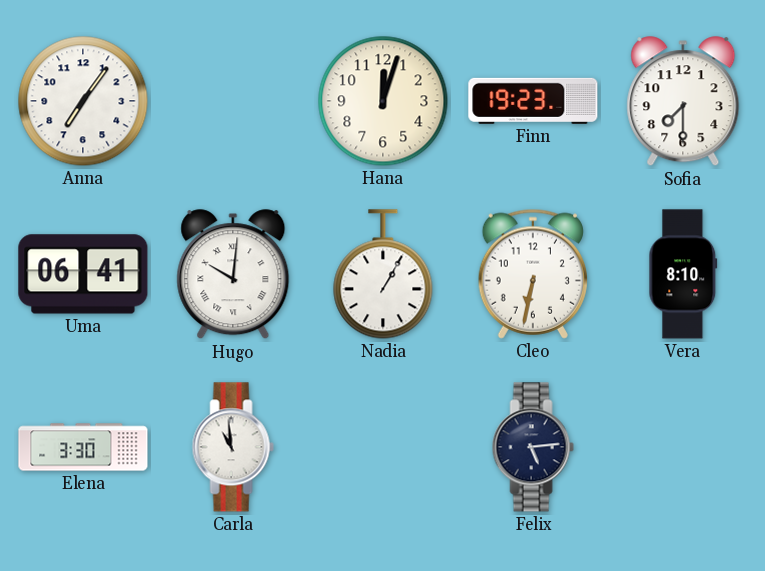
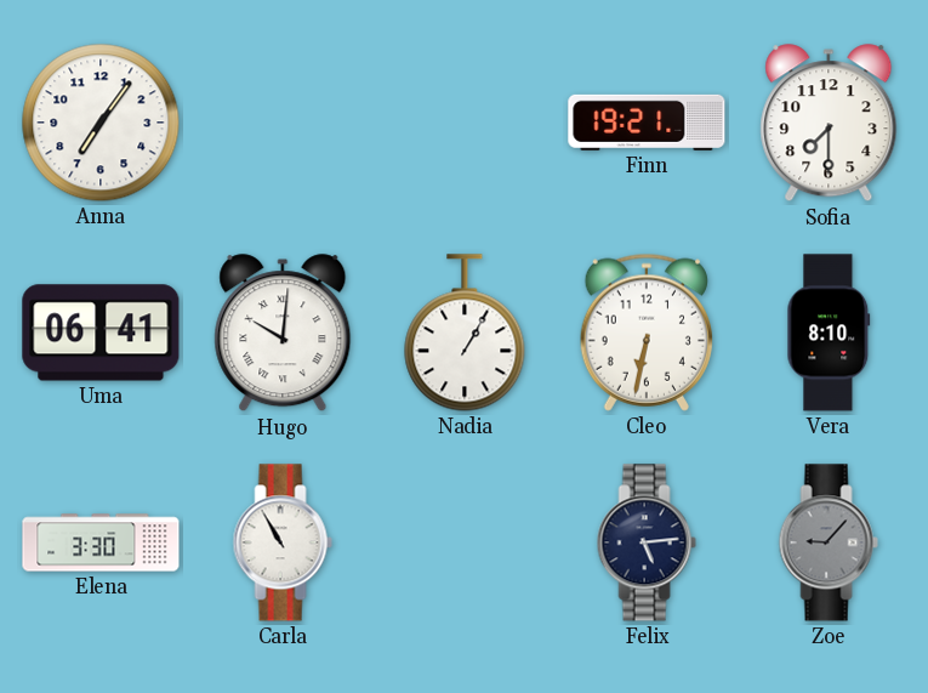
Hana: 12:03 -> none (383, 101)
Finn: 19:23 -> 19:21 (647, 123)
Carla: 10:59 -> 10:55 (283, 543)
Zoe: none -> 9:07 (829, 543)
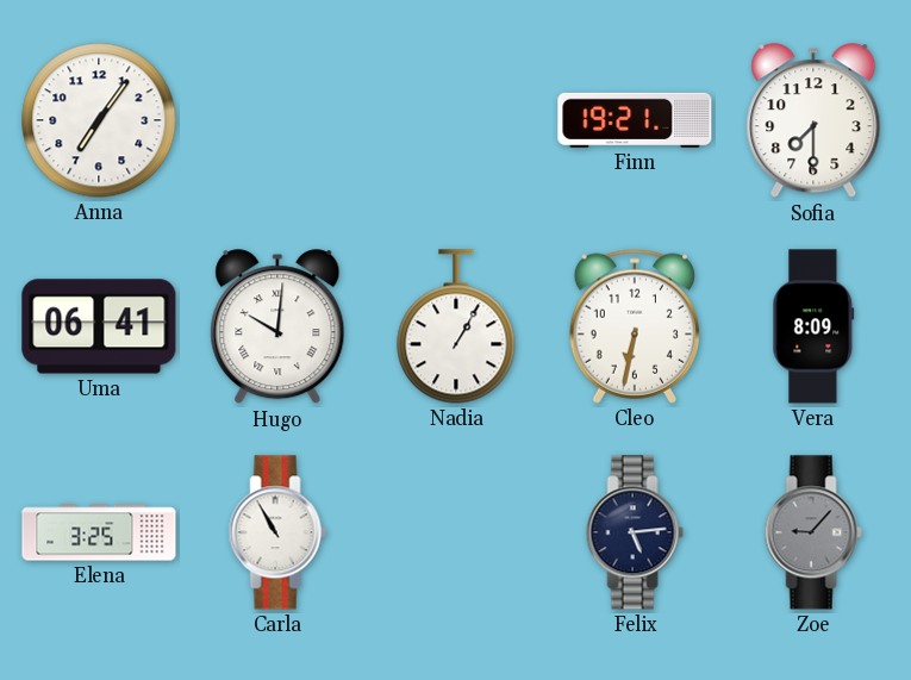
Vera: 8:10 -> 8:09 (813, 326)
Elena: 3:30 -> 3:25 (99, 532)
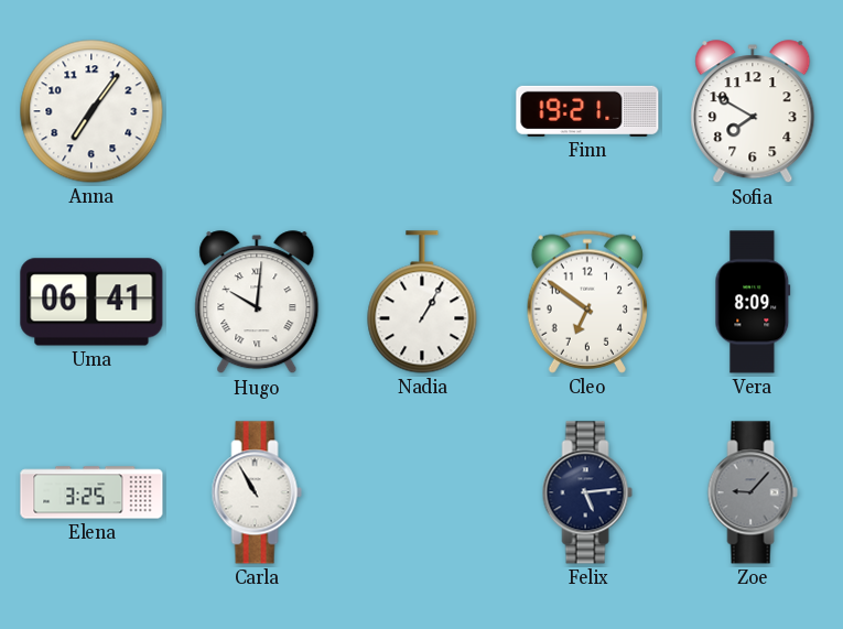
Sofia: 7:30 -> 7:50 (753, 112)
Cleo: 6:32 -> 6:51 (587, 302)
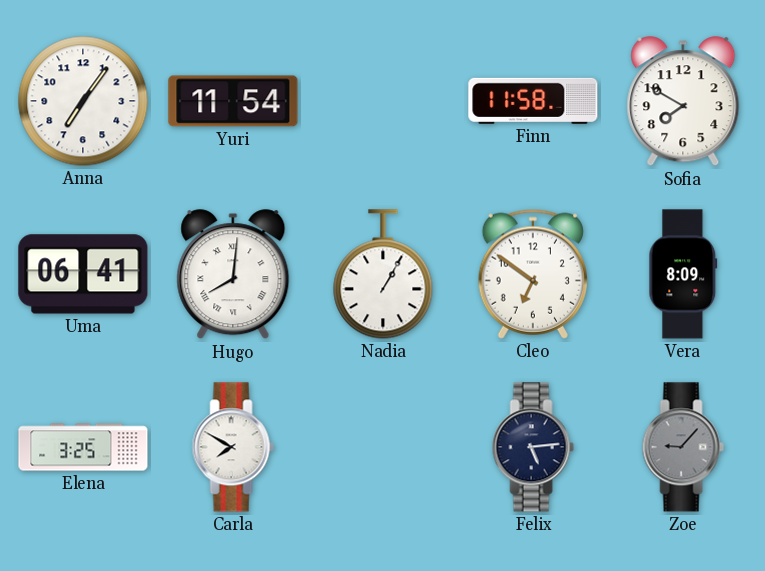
Yuri: none -> 11:54 (233, 101)
Finn: 19:21 -> 11:58 (533, 101)
Hugo: 10:01 -> 8:01 (233, 275)
Carla: 10:55 -> 7:50 (233, 447)
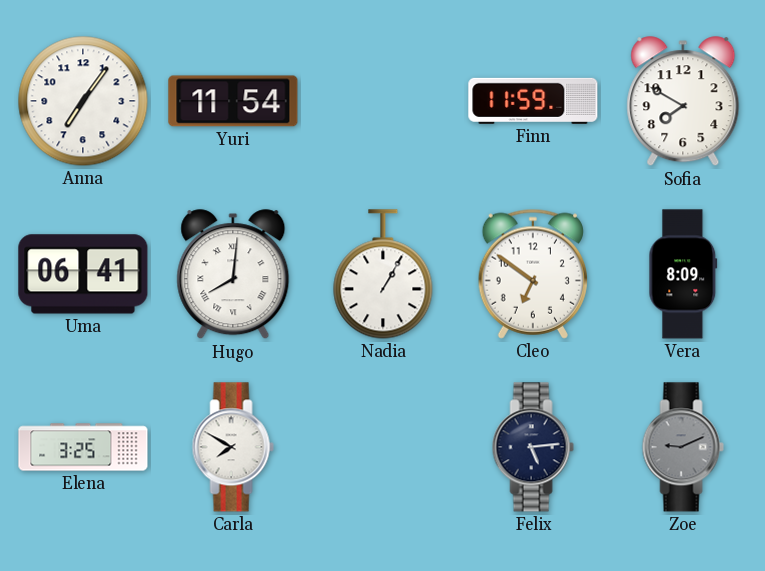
Finn: 11:58 -> 11:59 (533, 101)
Zoe: 9:07 -> 9:11 (683, 447)
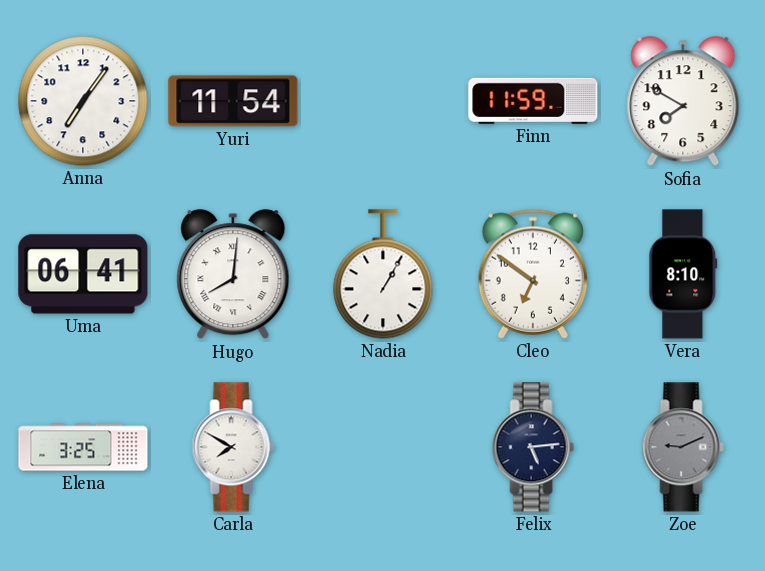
Vera: 8:09 -> 8:10 (683, 274)
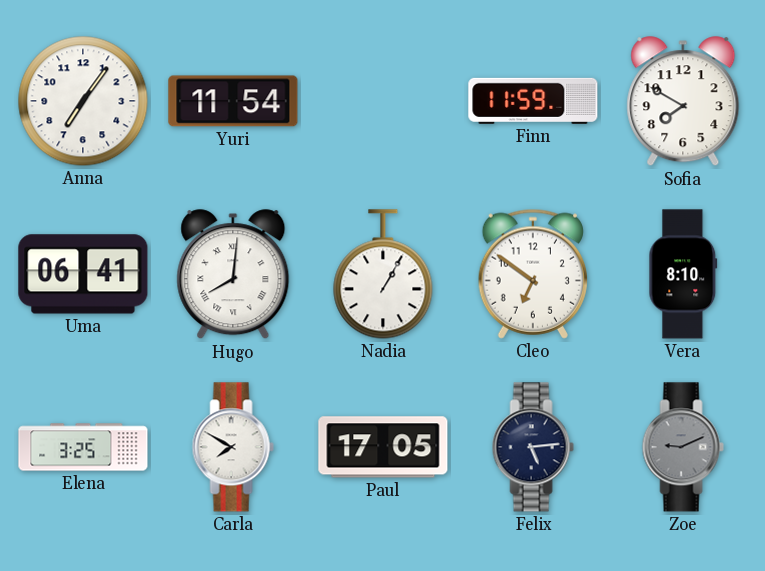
Paul: none -> 17:05 (383, 447)
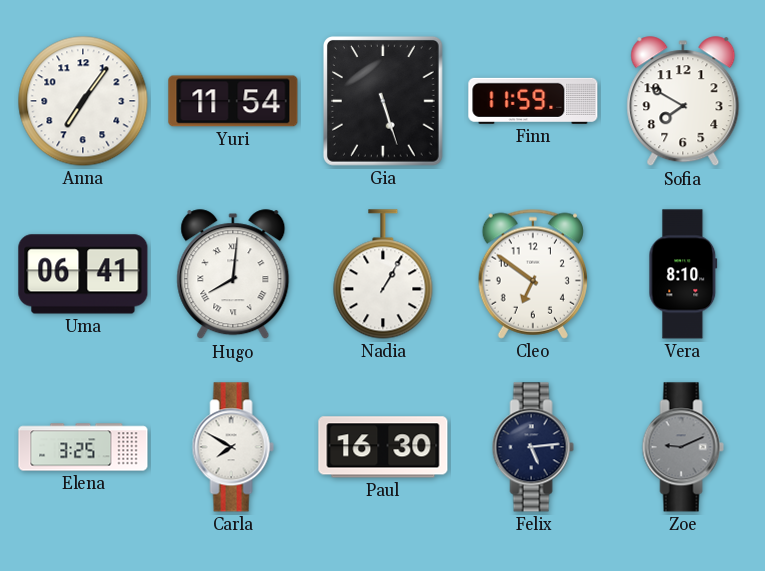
Gia: none -> 5:27 (383, 101)
Paul: 17:05 -> 16:30 (383, 447)
